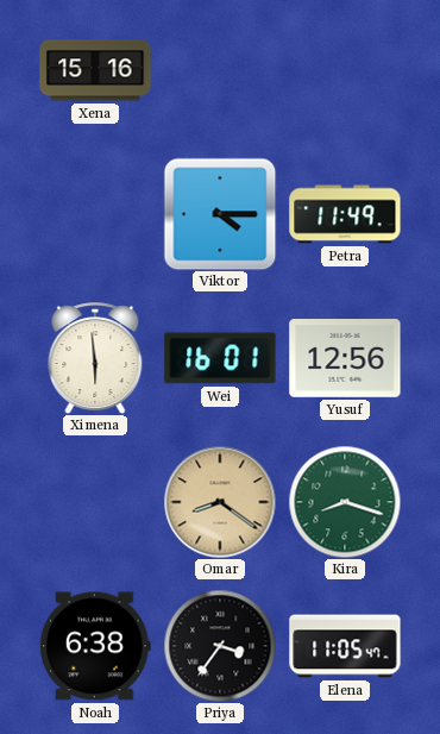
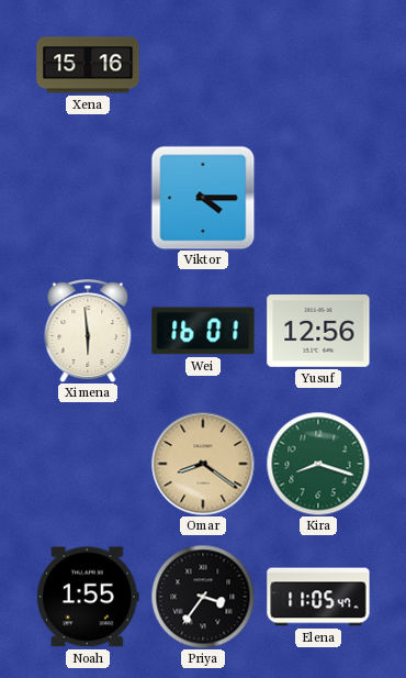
Petra: 11:49 -> none (345, 214)
Noah: 6:38 -> 1:55 (88, 597)
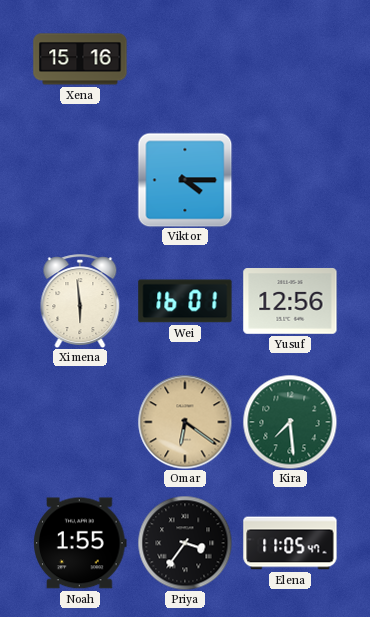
Omar: 8:21 -> 6:21 (185, 422)
Kira: 8:18 -> 7:29 (290, 422)
